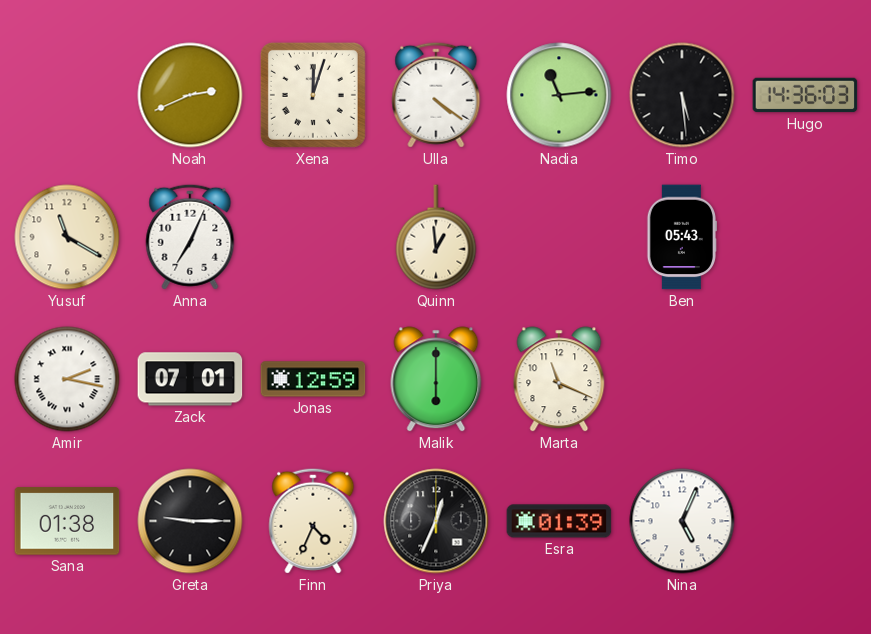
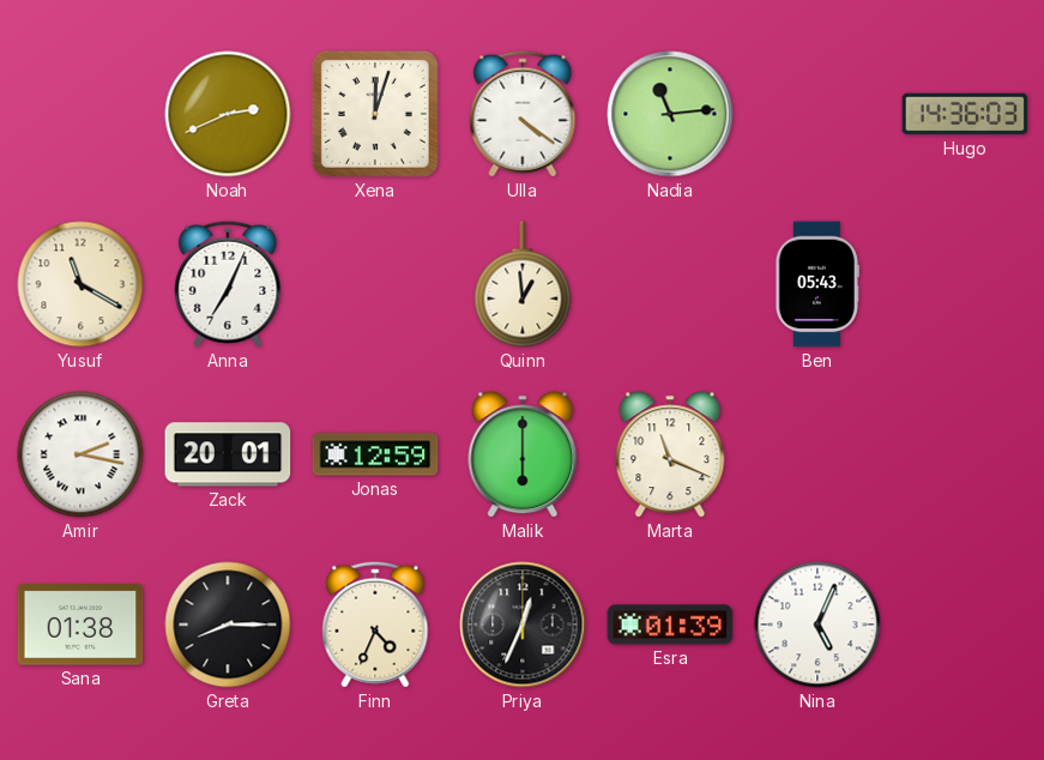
Timo: 5:29 -> none (682, 95)
Zack: 07:01 -> 20:01 (228, 454)
Greta: 9:15 -> 8:15 (228, 625)
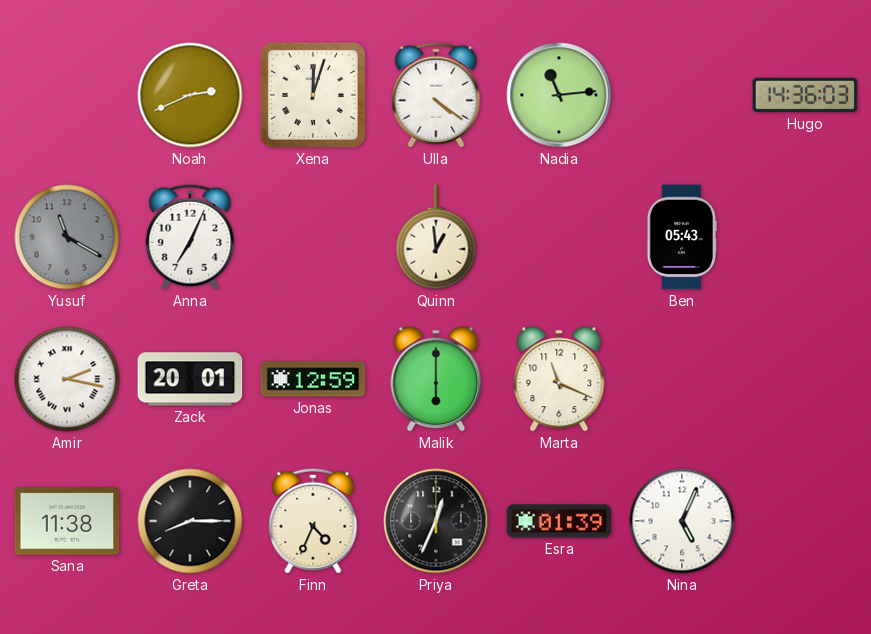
Yusuf dial: cream -> grey (67, 237)
Sana: 01:38 -> 11:38 (67, 521)
